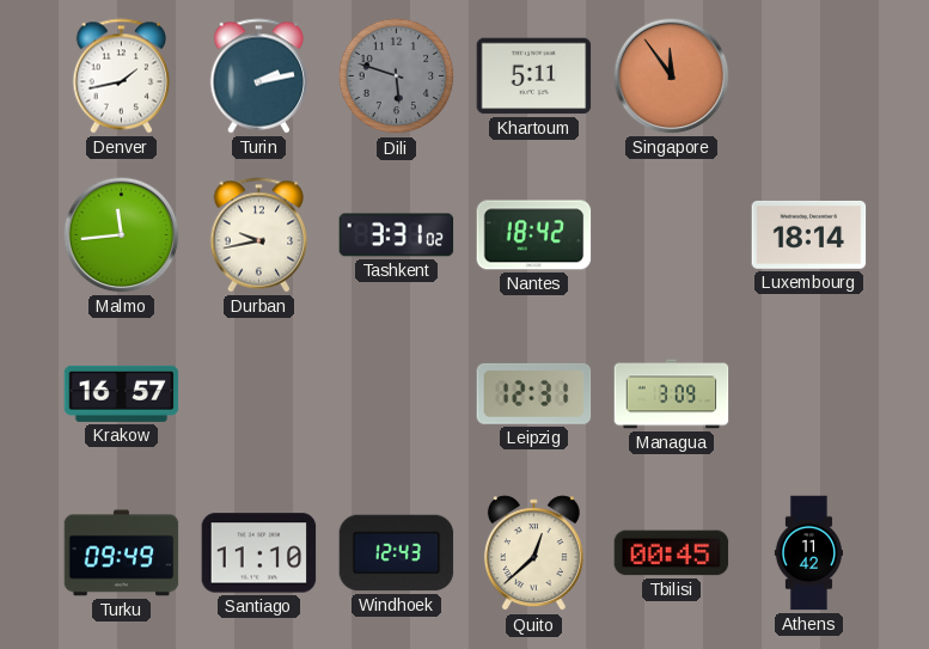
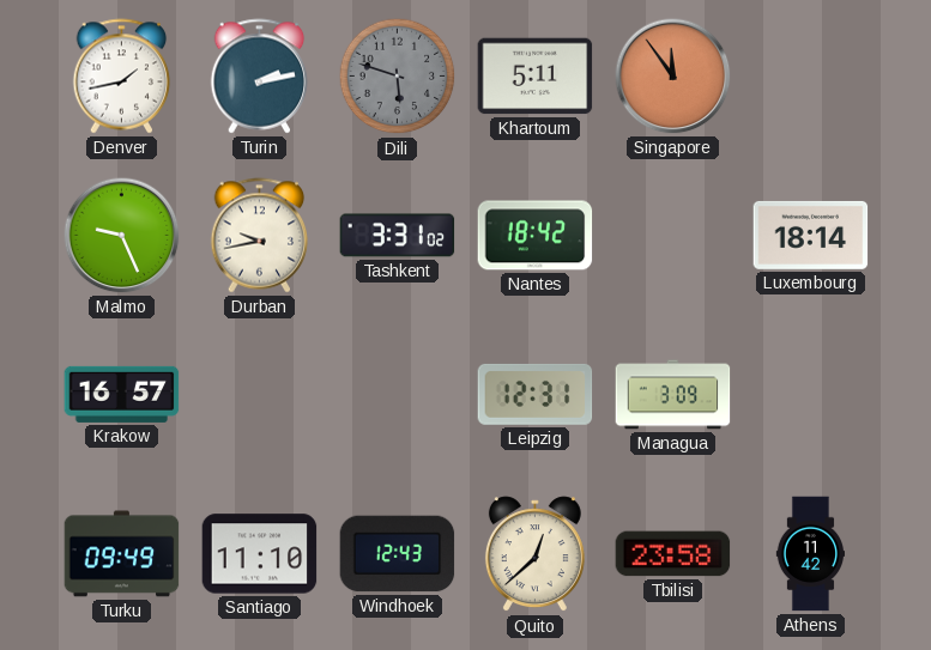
Malmo: 11:44 -> 9:26 (122, 236)
Tbilisi: 00:45 -> 23:58 (673, 554)
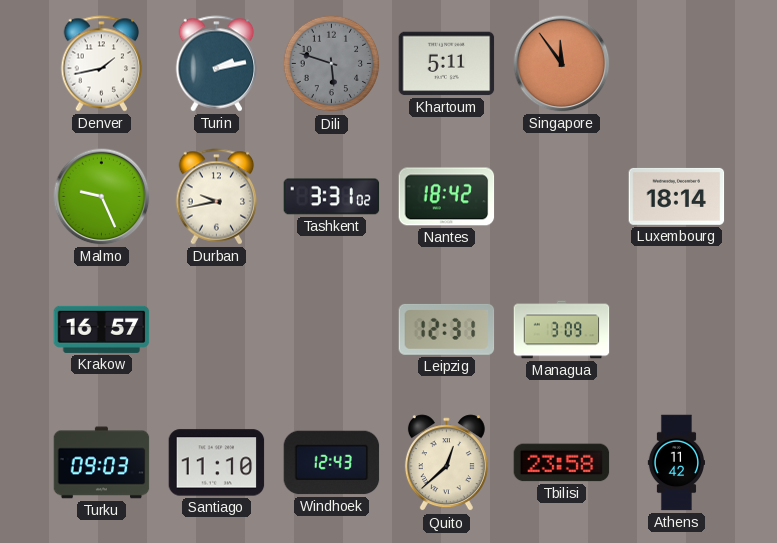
Turku: 09:49 -> 09:03 (102, 463)
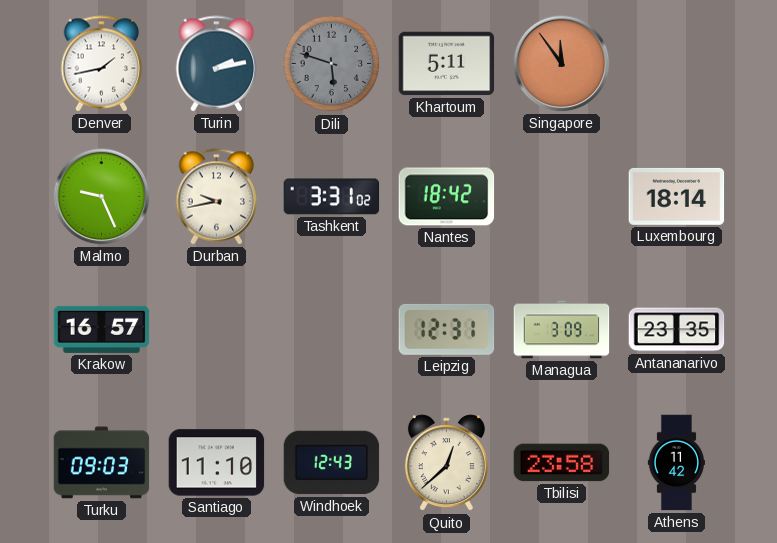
Antananarivo: none -> 23:35 (677, 330)
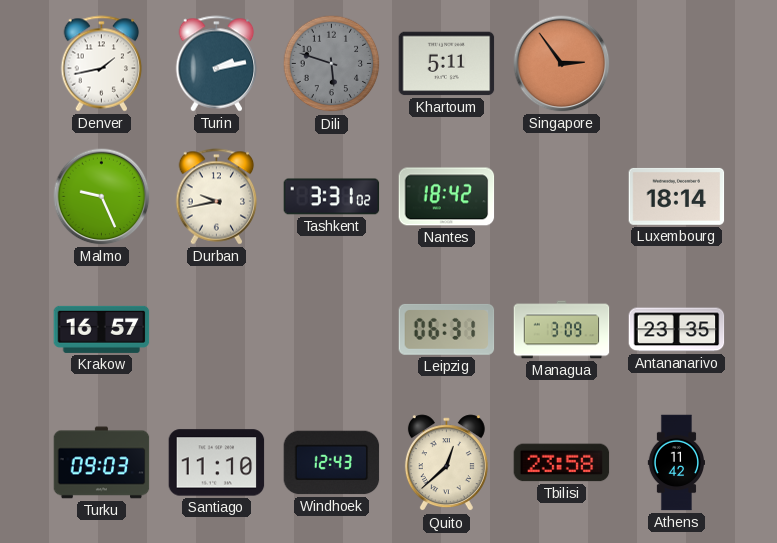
Singapore: 11:54 -> 2:54 (562, 64)
Leipzig: 12:31 -> 06:31 (447, 329)
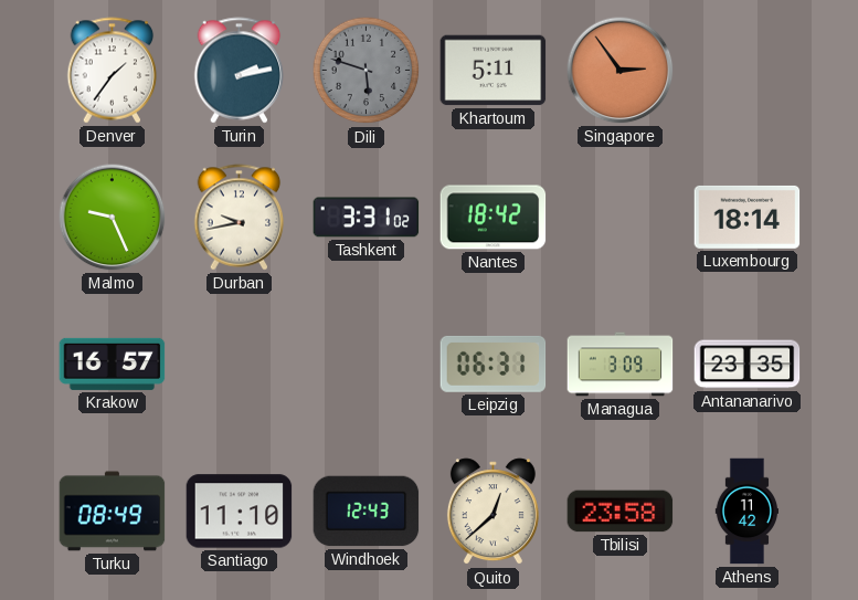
Denver: 1:43 -> 1:36 (113, 71)
Turku: 09:03 -> 08:49 (113, 512)
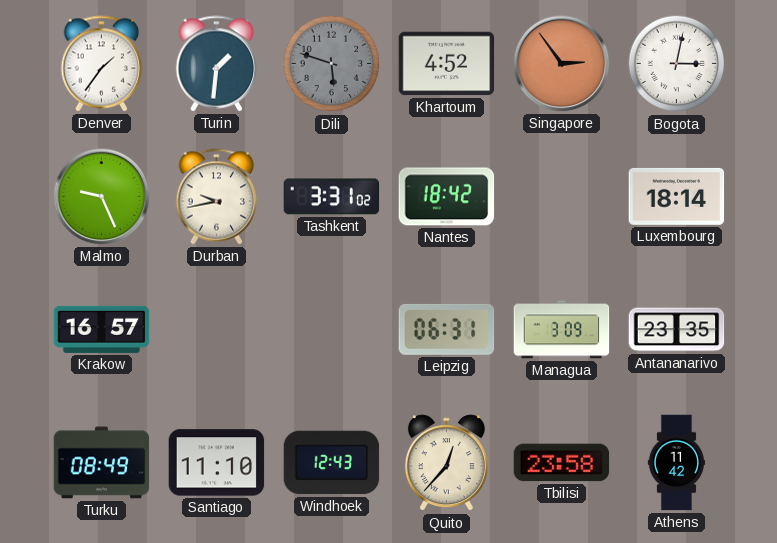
Turin: 2:13 -> 1:31 (217, 64)
Khartoum: 5:11 -> 4:52 (447, 64)
Bogota: none -> 3:02 (677, 64)
Quito: 12:38 -> 12:37 (446, 463)
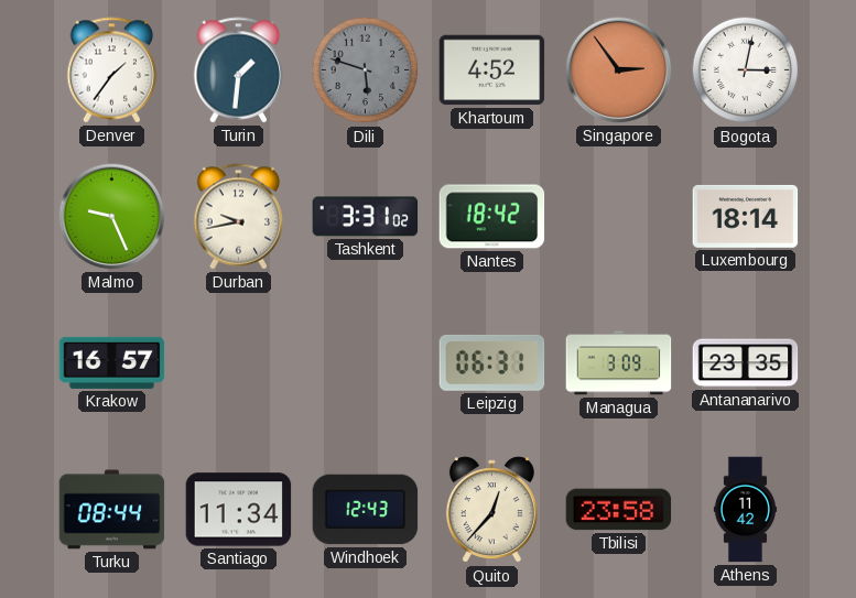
Turku: 08:49 -> 08:44 (112, 510)
Santiago: 11:10 -> 11:34 (239, 510)
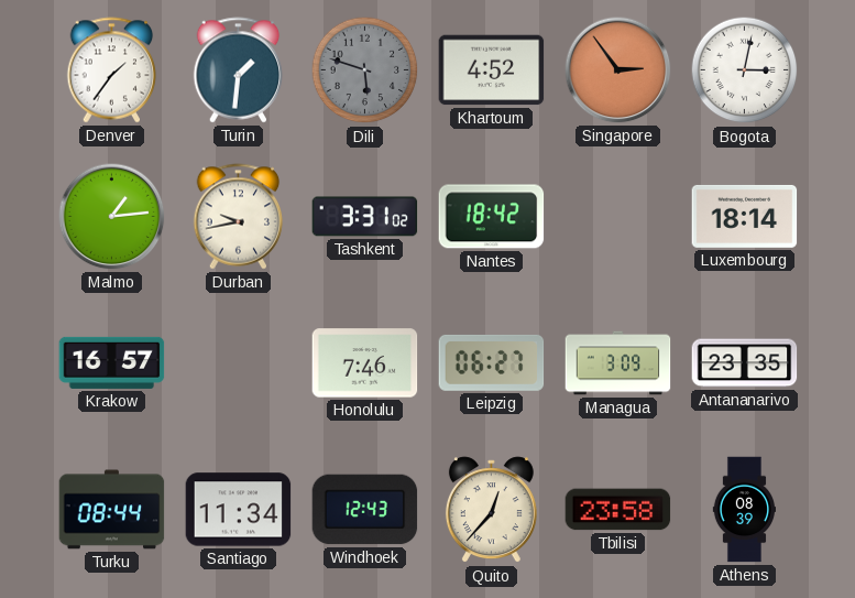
Malmo: 9:26 -> 1:14 (112, 217)
Honolulu: none -> 7:46 (365, 363)
Leipzig: 06:31 -> 06:27 (492, 362)
Athens: 11:42 -> 08:39 (744, 510)
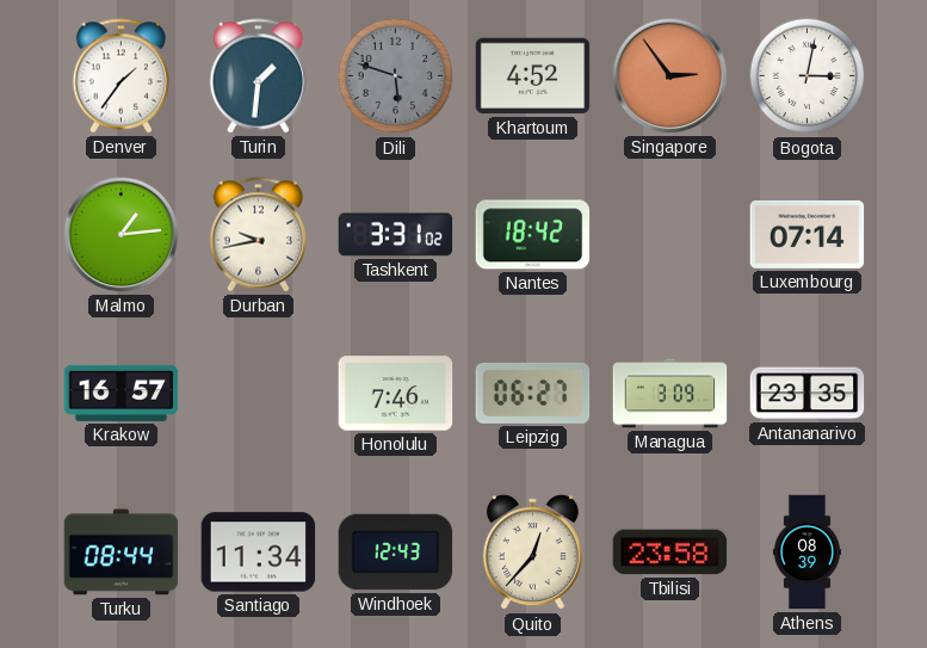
Luxembourg: 18:14 -> 07:14 (808, 234)
